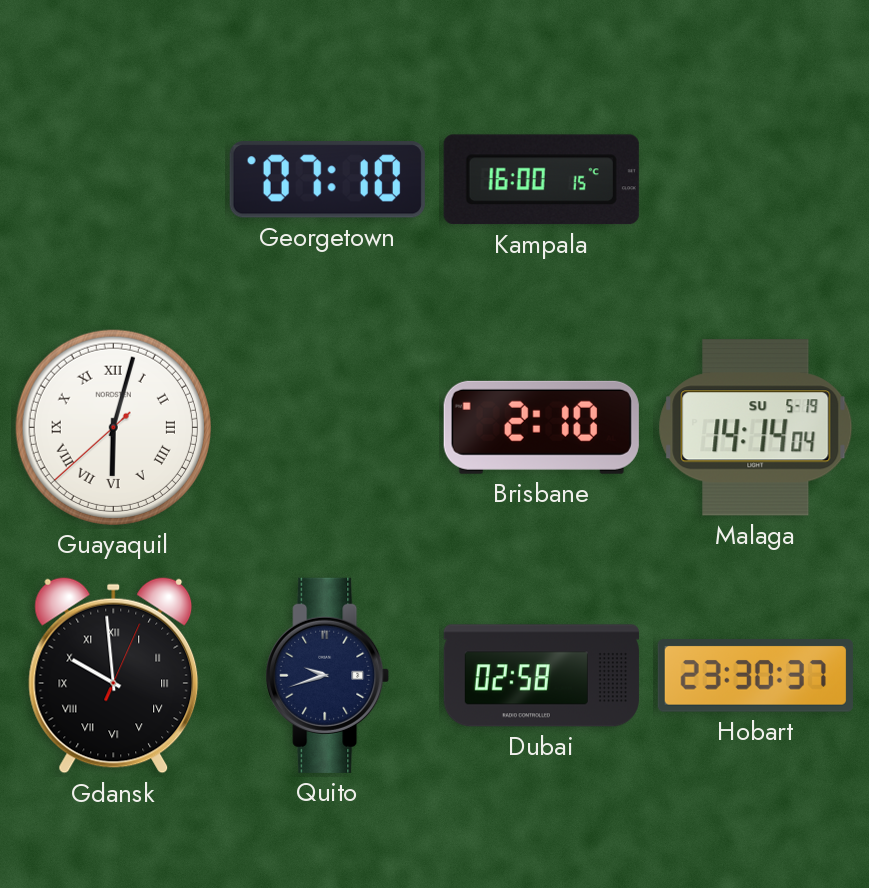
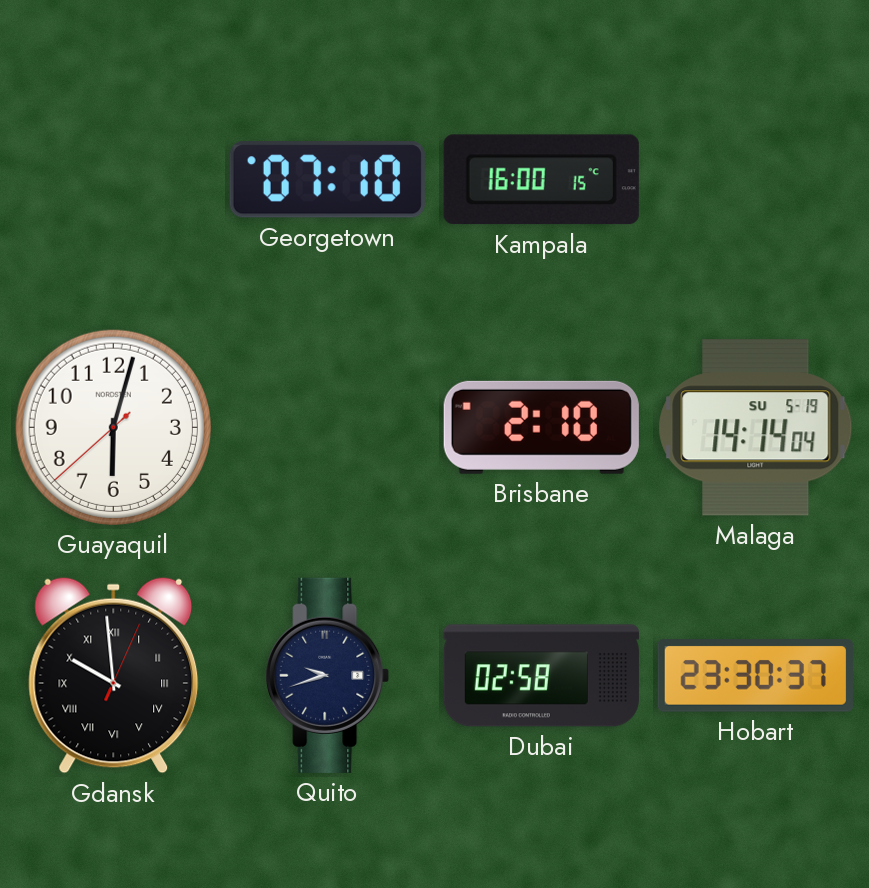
Guayaquil numerals: Roman -> Arabic (113, 427)
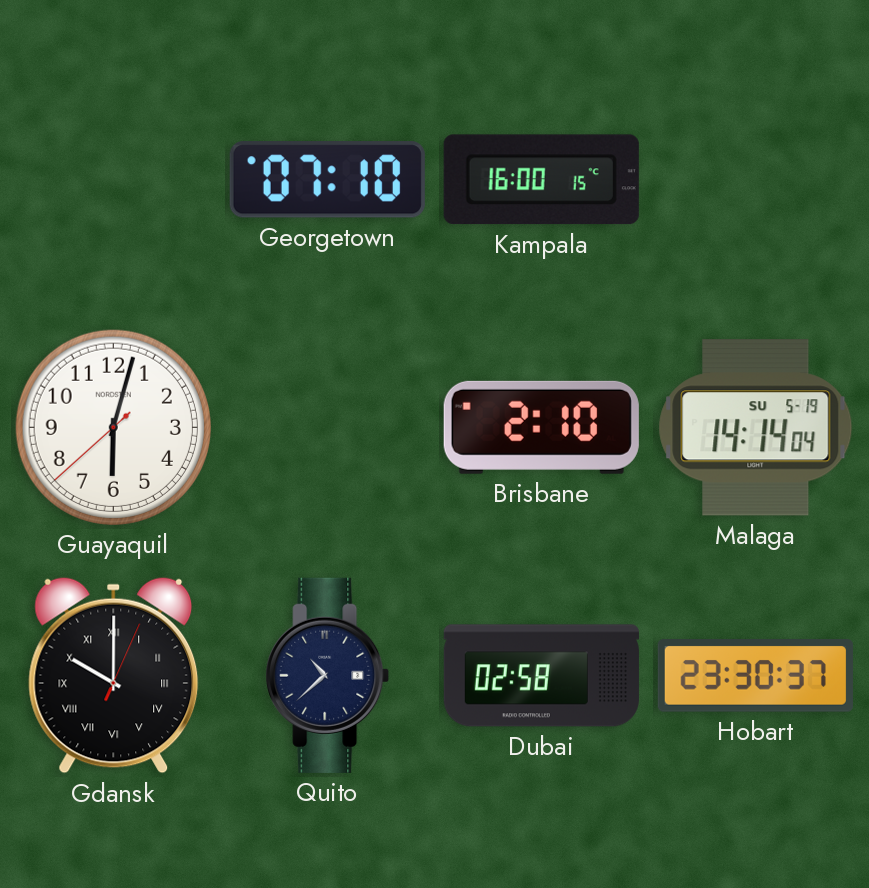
Gdansk: 9:59 -> 10:00 (114, 676)
Quito: 9:42 -> 10:38 (328, 675)
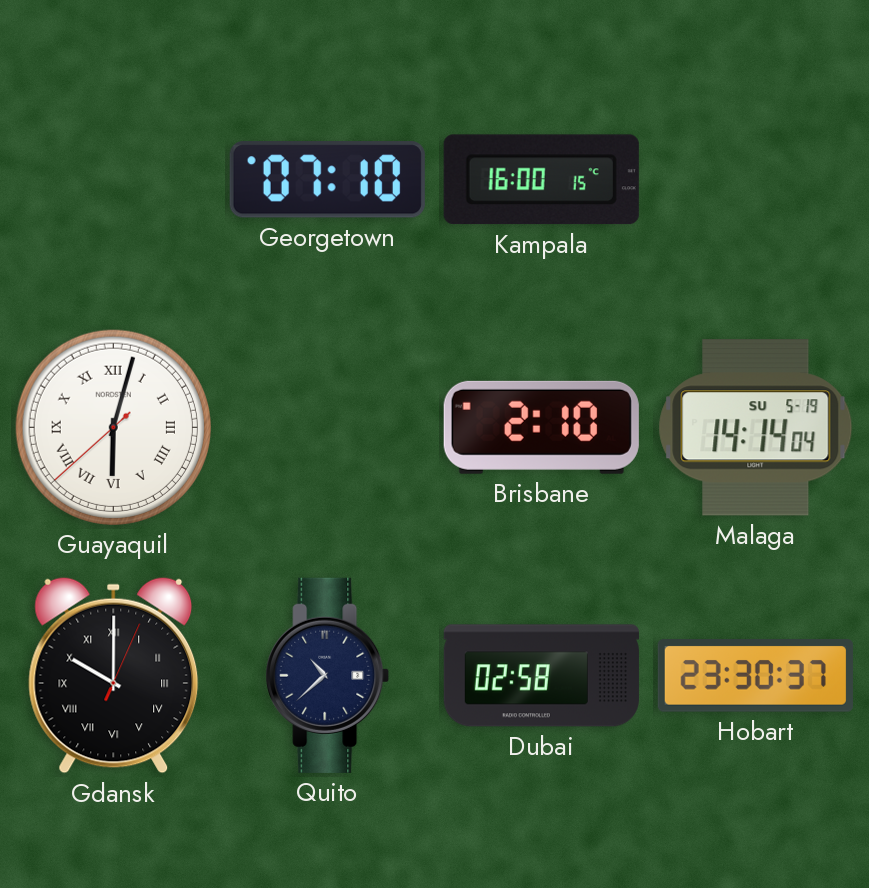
Guayaquil numerals: Arabic -> Roman (113, 427)
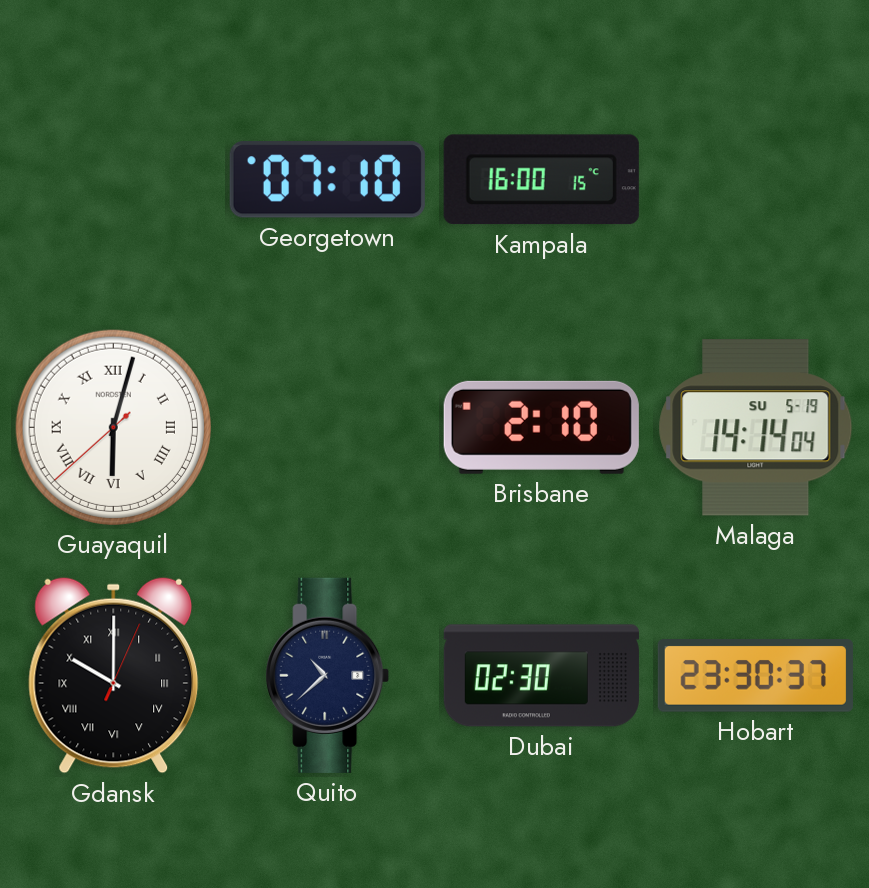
Dubai: 02:58 -> 02:30 (541, 676)
